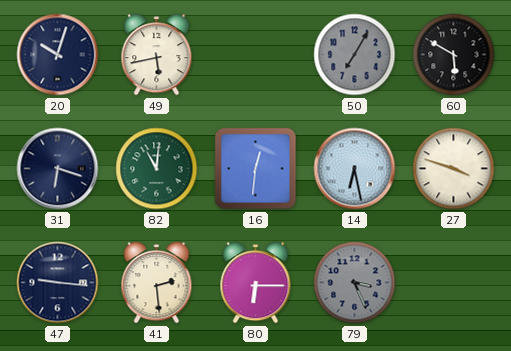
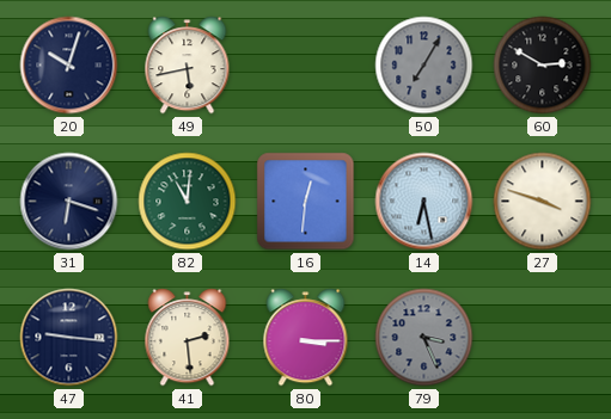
60: 5:50 -> 2:50 (543, 66)
80: 6:15 -> 3:15 (306, 338)
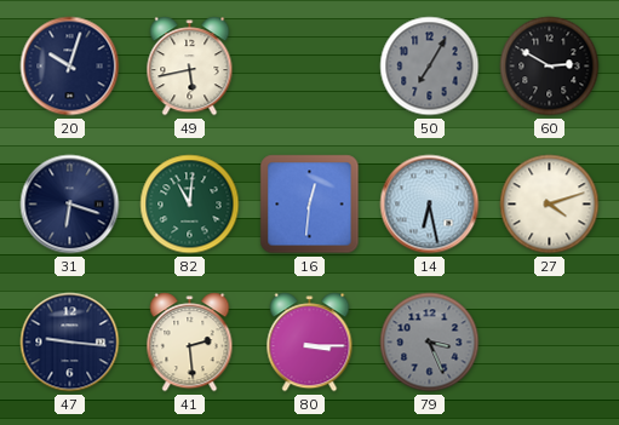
27: 3:48 -> 4:12 (550, 205)
